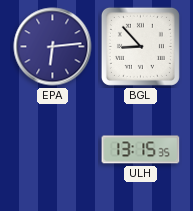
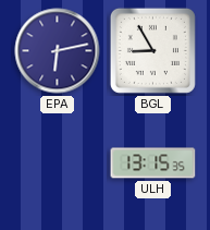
EPA: 6:14 -> 6:13 (58, 51)
BGL: 8:53 -> 8:55 (152, 50)
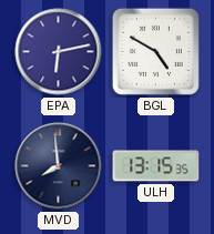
BGL: 8:55 -> 4:50 (155, 51)
MVD: none -> 7:59 (59, 166)
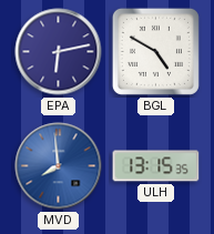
MVD dial: navy -> blue (59, 166)
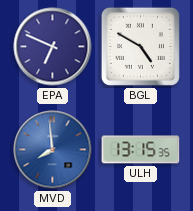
EPA: 6:13 -> 6:49 (53, 47)
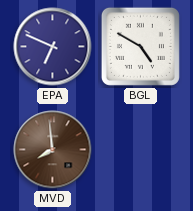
MVD dial: blue -> brown (53, 150)
ULH: 13:15 -> none (141, 150)
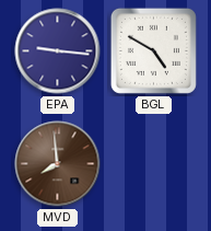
EPA: 6:49 -> 9:16 (58, 51)
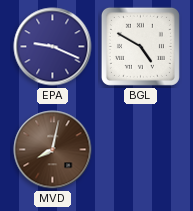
EPA: 9:16 -> 9:19 (53, 47)
MVD: 7:59 -> 8:02 (53, 150)
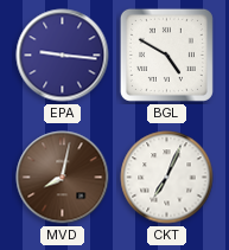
EPA: 9:19 -> 9:16 (63, 56)
CKT: none -> 7:04 (167, 178)
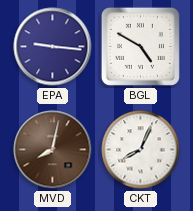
CKT: 7:04 -> 8:04 (141, 150)
